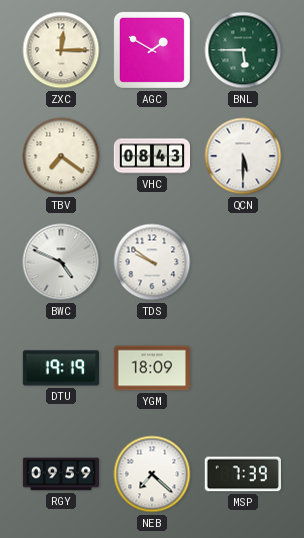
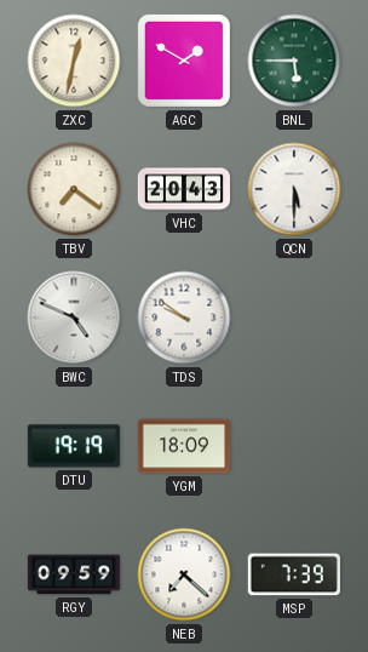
ZXC: 12:15 -> 12:32 (74, 61)
VHC: 08:43 -> 20:43 (183, 189)
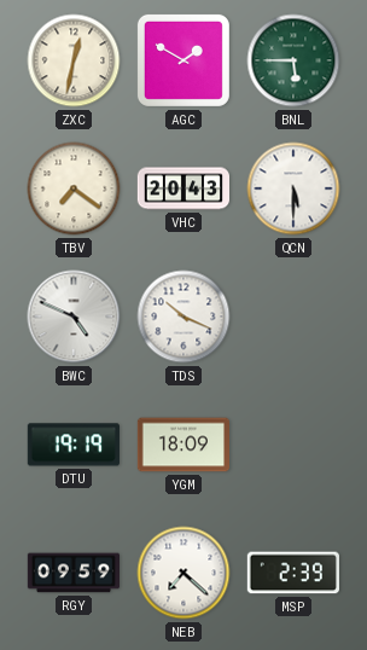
TDS: 9:51 -> 10:19 (183, 317)
MSP: 7:39 -> 2:39 (293, 573)
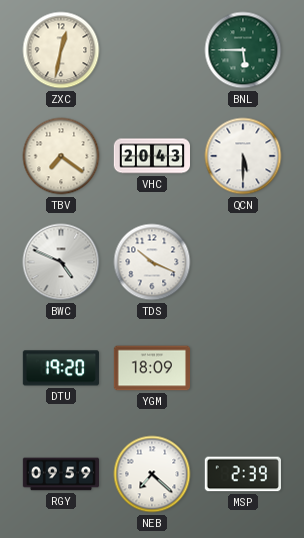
AGC: 1:50 -> none (183, 60)
DTU: 19:19 -> 19:20 (61, 368)
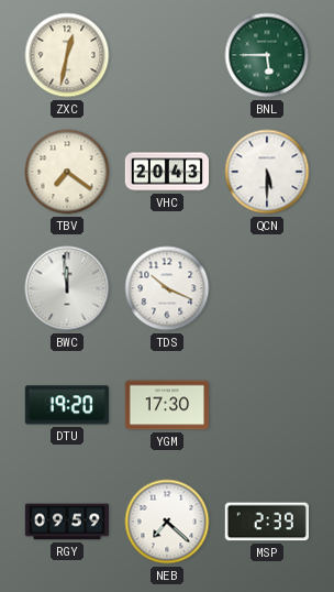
BWC: 4:49 -> 11:59 (67, 288)
YGM: 18:09 -> 17:30 (166, 405)
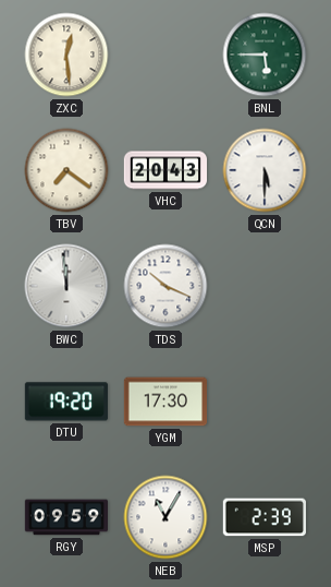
ZXC: 12:32 -> 12:29 (66, 55)
NEB: 7:22 -> 11:05 (165, 517)
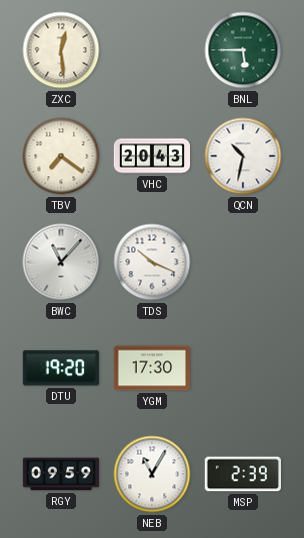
QCN: 5:30 -> 10:32 (243, 156)
BWC: 11:59 -> 11:07 (61, 262)
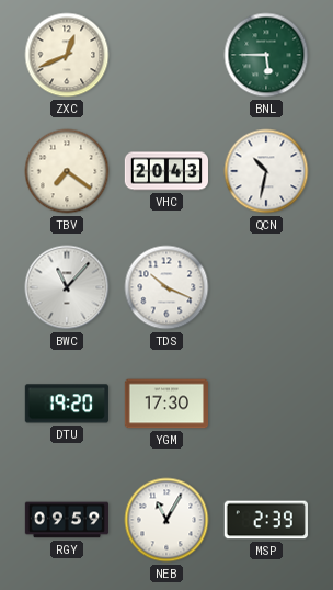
ZXC: 12:29 -> 12:41 (67, 55)
